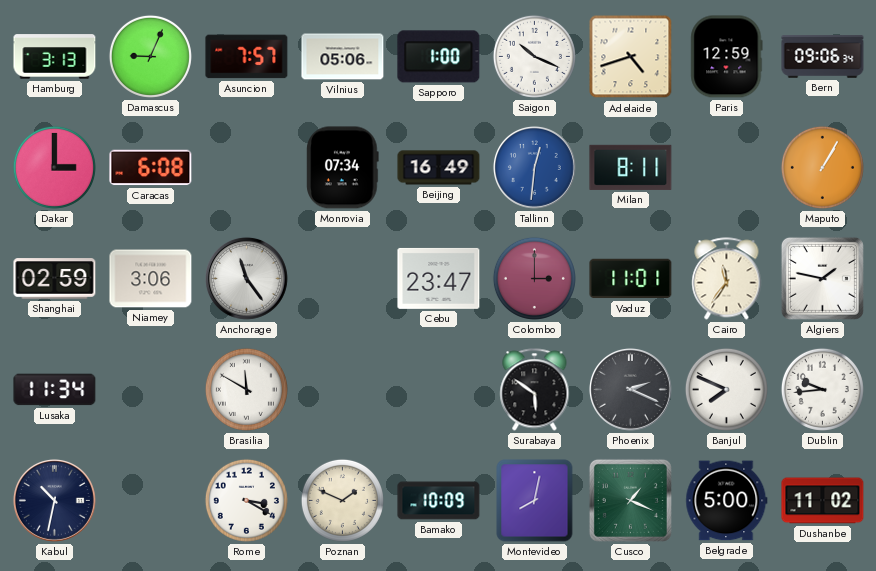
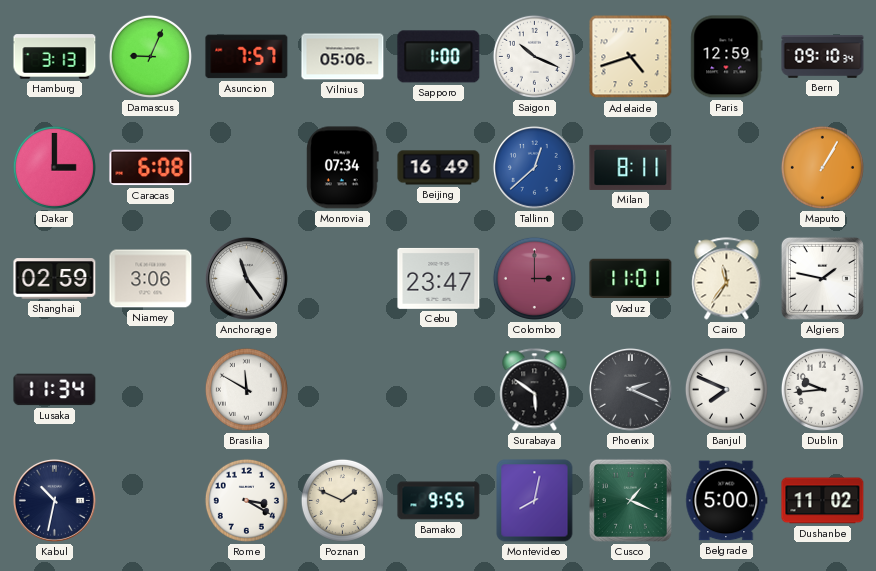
Bern: 09:06 -> 09:10 (823, 57)
Tallinn: 12:31 -> 12:38 (534, 167)
Bamako: 10:09 -> 9:55 (439, 501)
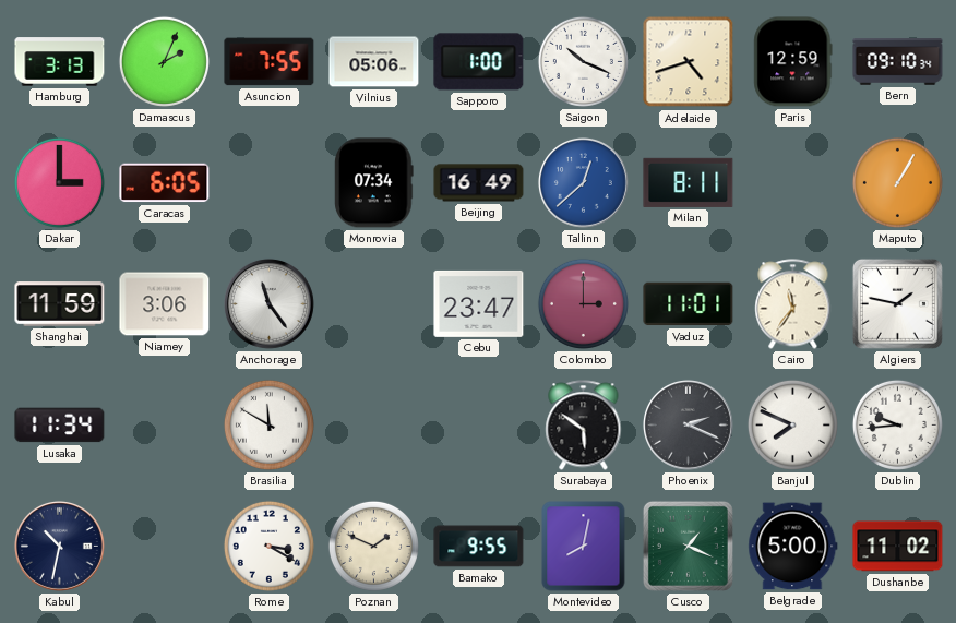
Damascus: 9:04 -> 2:04 (164, 61)
Asuncion: 7:57 -> 7:55 (270, 62)
Caracas: 6:08 -> 6:05 (165, 183)
Shanghai: 02:59 -> 11:59 (60, 304)
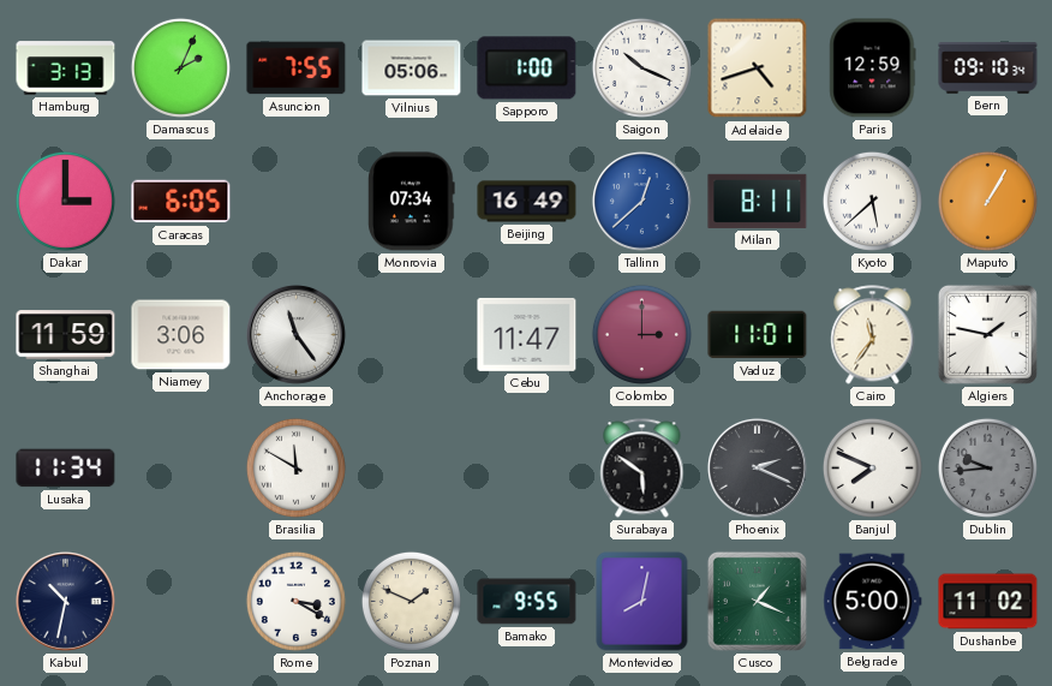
Kyoto: none -> 5:38 (872, 201)
Cebu: 23:47 -> 11:47 (527, 334)
Dublin dial: white -> grey (987, 467)
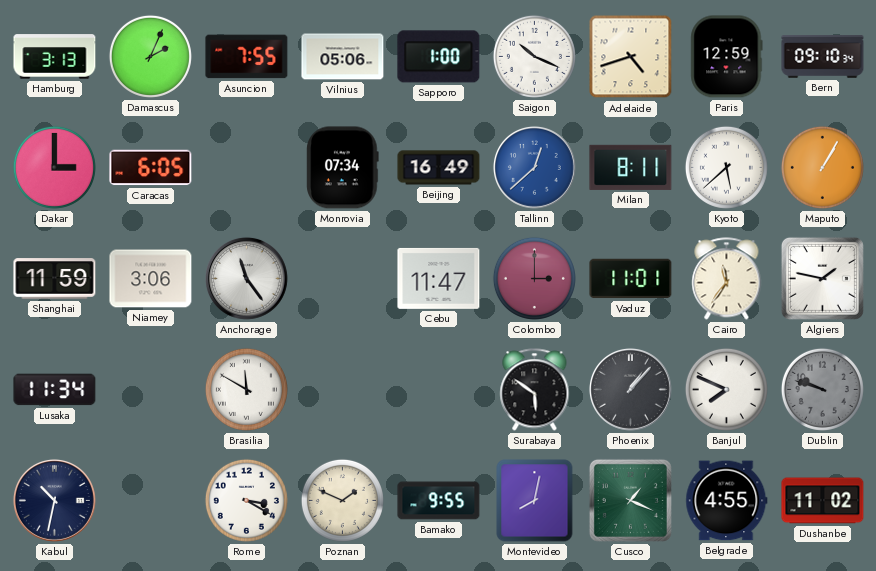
Phoenix: 2:19 -> 1:07 (630, 389)
Dublin: 9:44 -> 9:48 (822, 389)
Belgrade: 5:00 -> 4:55 (727, 501)
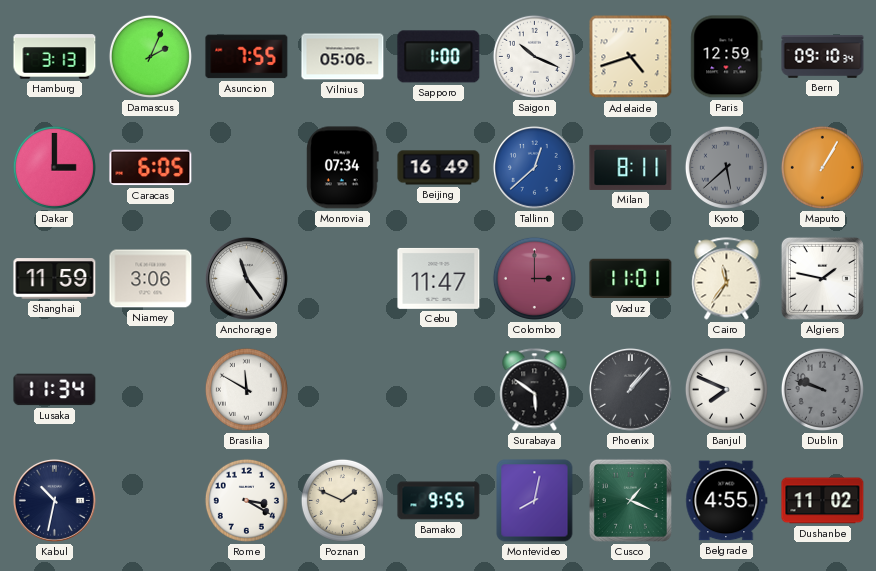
Kyoto dial: white -> grey (726, 167)
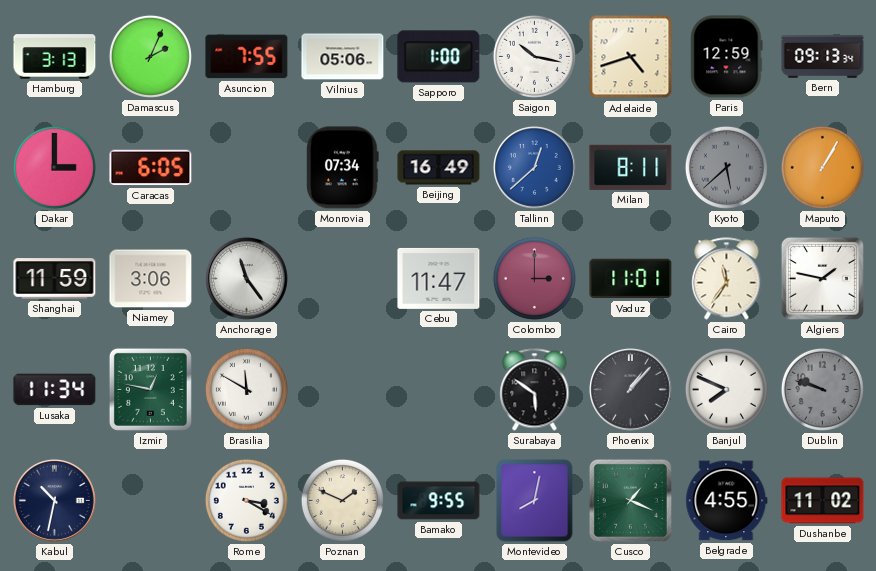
Saigon: 10:19 -> 10:17 (534, 56)
Bern: 09:10 -> 09:13 (823, 57)
Izmir: none -> 12:47 (150, 389)
